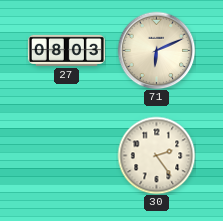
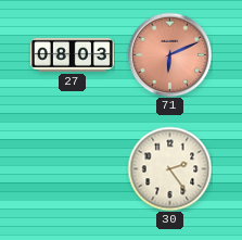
71 dial: cream -> salmon (169, 54)
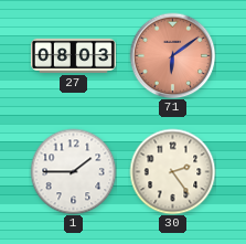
71: 6:11 -> 6:09 (172, 55)
1: none -> 1:45 (73, 171)
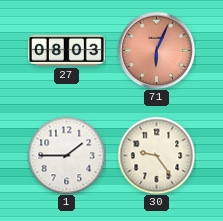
71: 6:09 -> 6:04 (156, 50)
30: 2:24 -> 9:24 (156, 155)
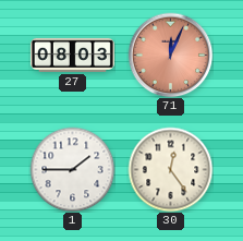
71: 6:04 -> 12:04 (170, 55)
30: 9:24 -> 12:24 (170, 169)
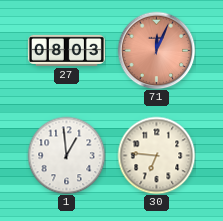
1: 1:45 -> 12:59 (66, 155)
30: 12:24 -> 6:46 (156, 155)
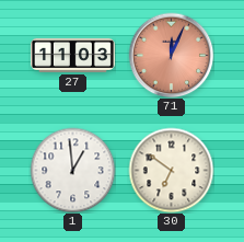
27: 08:03 -> 11:03 (72, 55)
30: 6:46 -> 6:51 (171, 170)
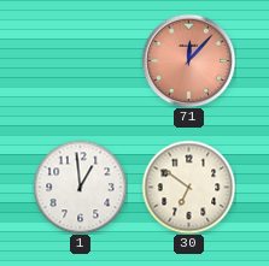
27: 11:03 -> none (72, 55)
71: 12:04 -> 12:07 (188, 60)
